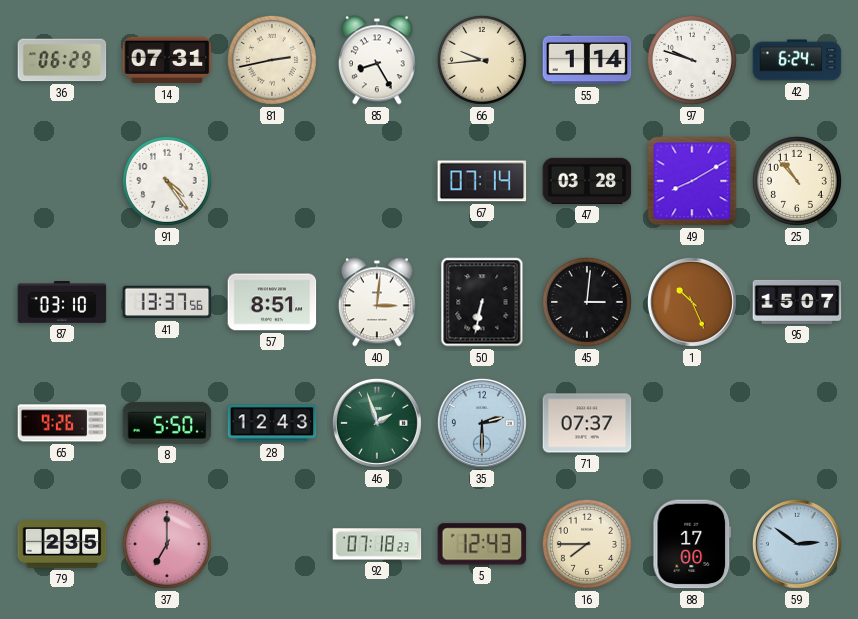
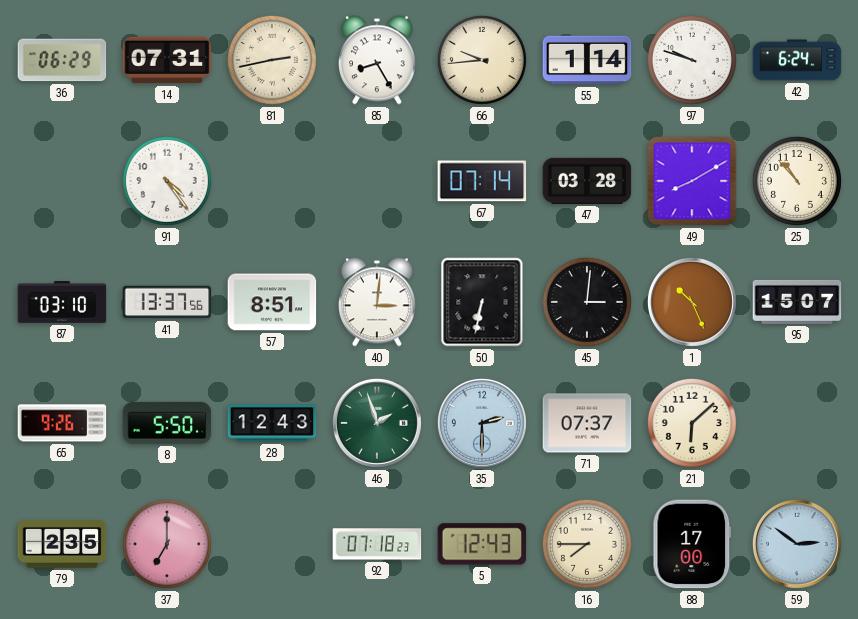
21: none -> 6:08 (692, 423)
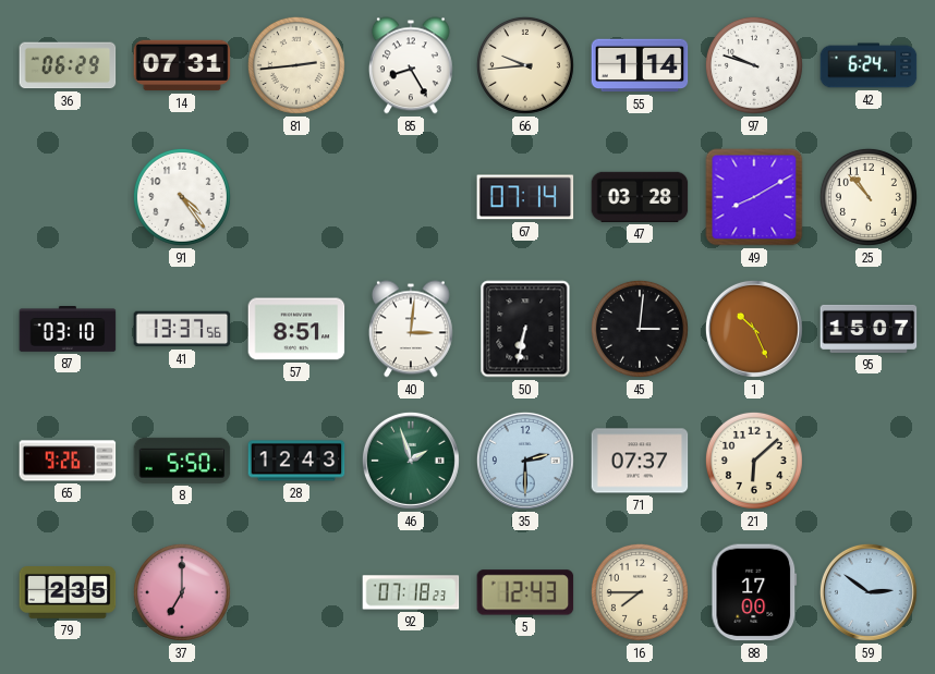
81: 2:43 -> 2:44 (296, 65)
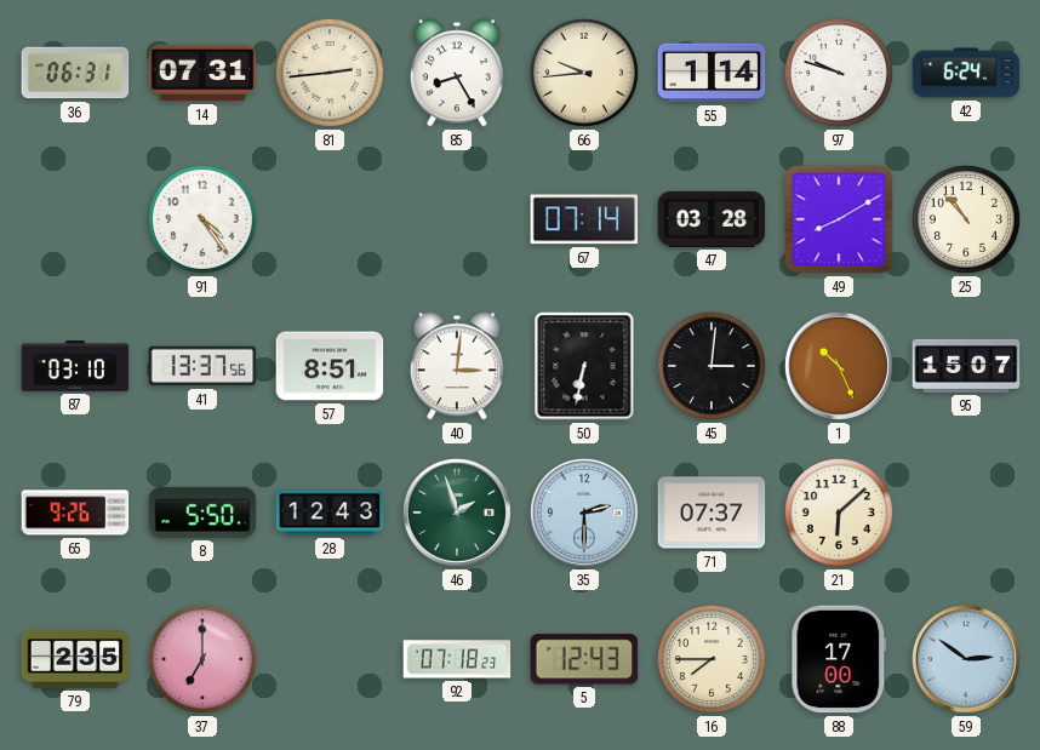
36: 06:29 -> 06:31 (75, 73)
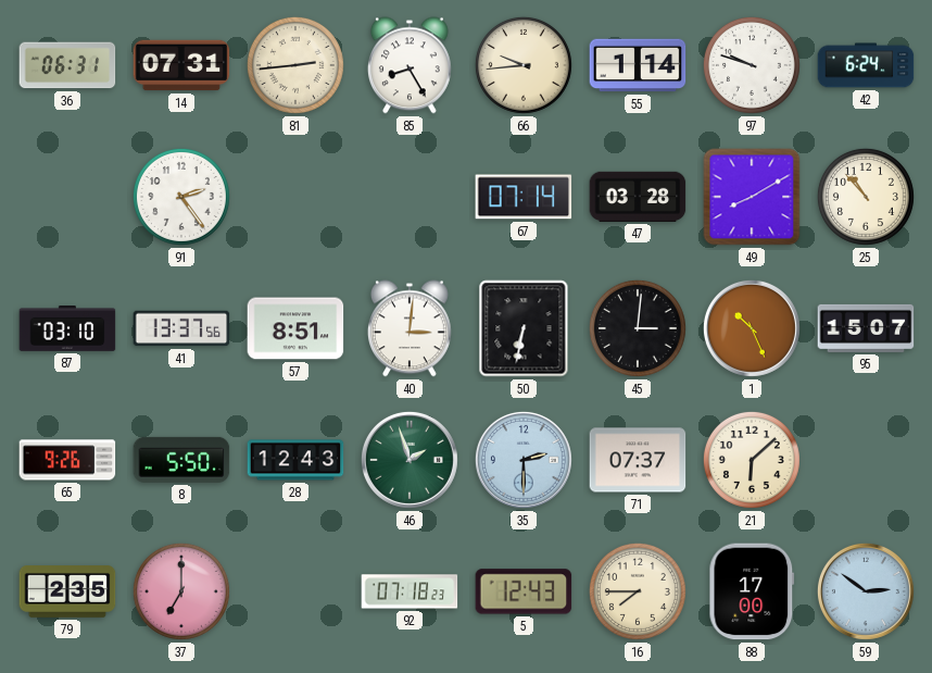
91: 4:24 -> 2:24 (181, 197)
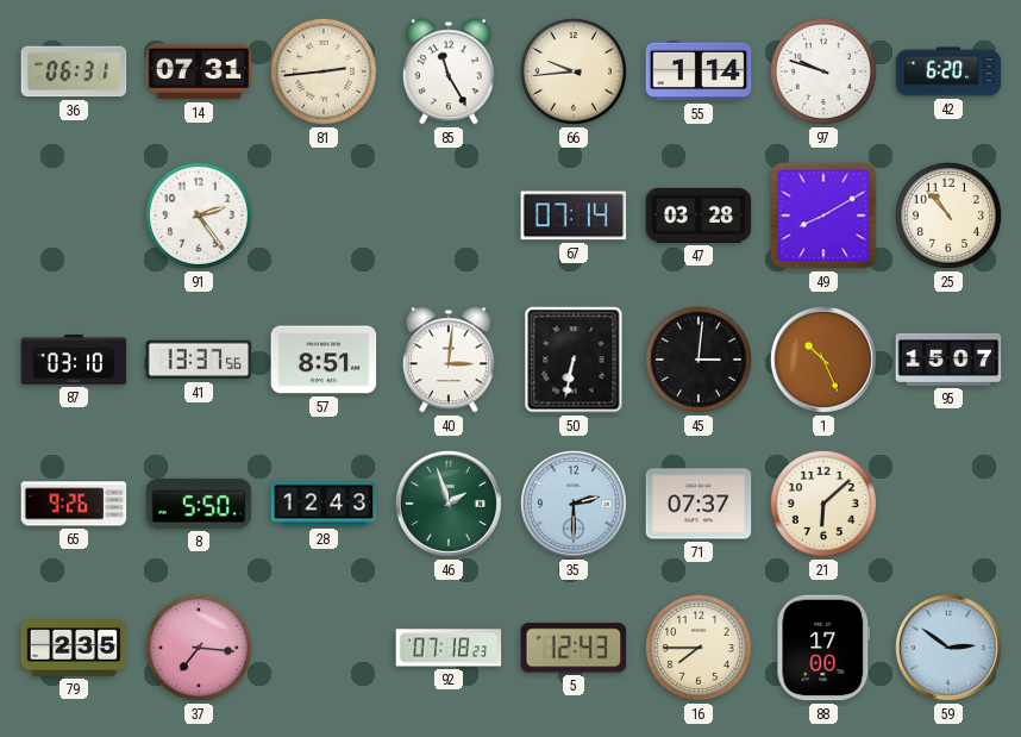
85: 8:25 -> 11:25 (449, 71)
42: 6:24 -> 6:20 (948, 71)
37: 7:00 -> 7:16 (199, 648)
